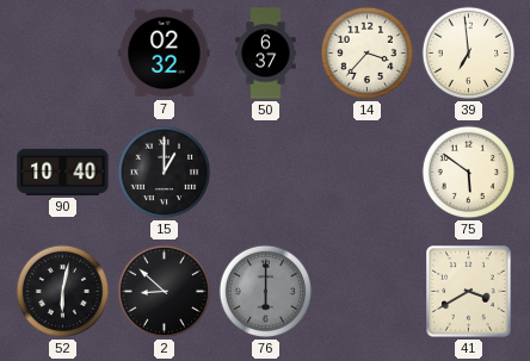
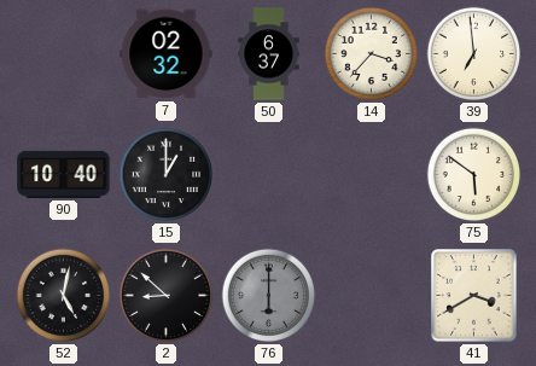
52: 6:02 -> 5:02 (64, 296)
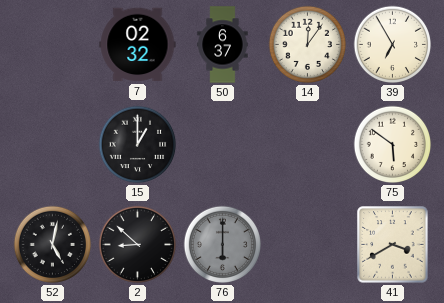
14: 3:37 -> 12:06 (308, 45)
39: 6:59 -> 6:55 (393, 45)
90: 10:40 -> none (64, 174)
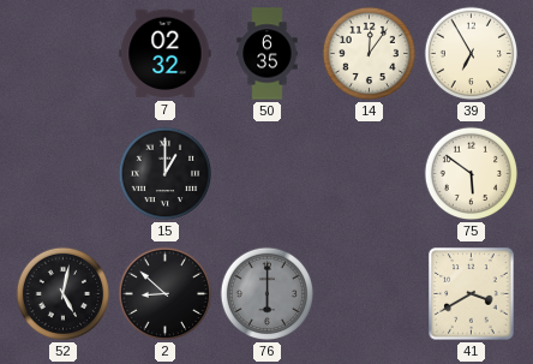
50: 6:37 -> 6:35 (268, 54)
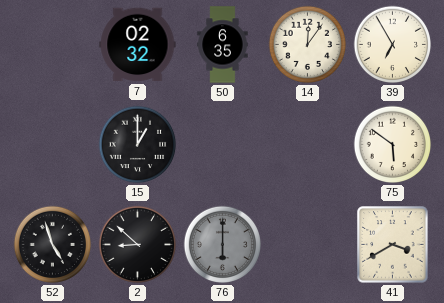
52: 5:02 -> 4:57 (53, 245)
